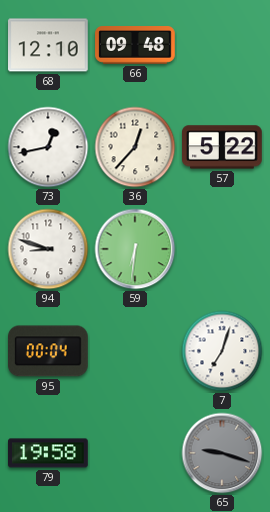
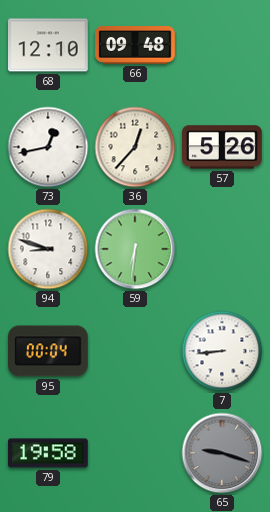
57: 5:22 -> 5:26 (223, 147)
7: 7:03 -> 8:44 (222, 351)
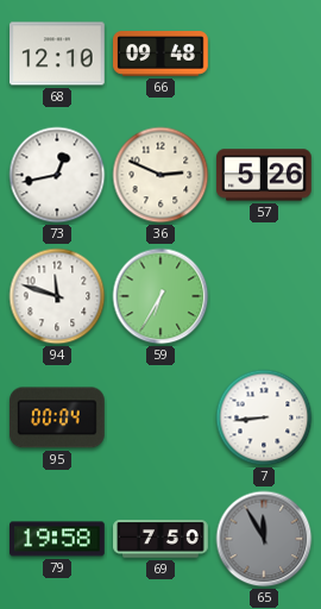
36: 12:37 -> 2:49 (160, 175)
94: 8:48 -> 11:48 (57, 296)
59: 6:31 -> 6:35 (160, 296)
69: none -> 7:50 (160, 539)
65: 9:18 -> 11:55 (264, 539)
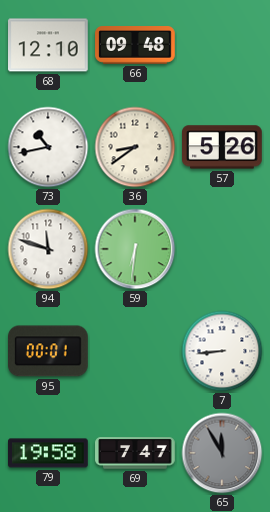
73: 12:43 -> 10:43 (48, 147)
36: 2:49 -> 8:39 (135, 147)
59: 6:35 -> 6:31 (135, 249)
95: 00:04 -> 00:01 (49, 351)
69: 7:50 -> 7:47 (135, 453)
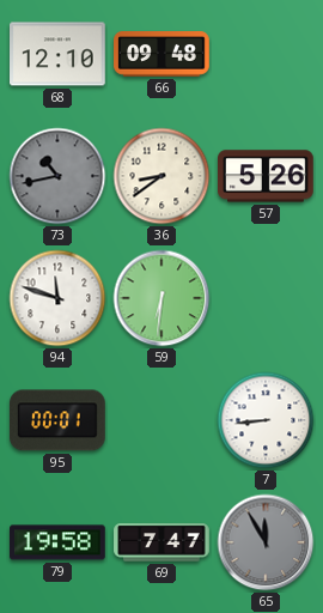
73 dial: white -> grey (57, 176)
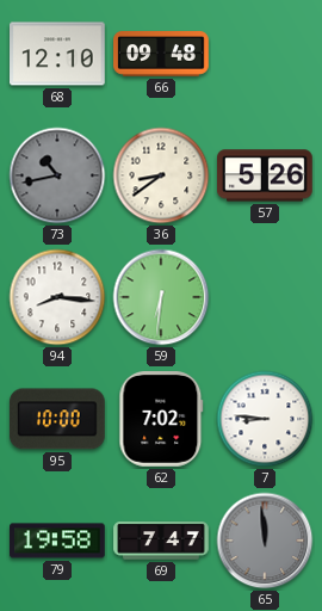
94: 11:48 -> 8:16 (57, 297)
95: 00:01 -> 10:00 (58, 419)
62: none -> 7:02 (161, 420)
7: 8:44 -> 8:46 (265, 419)
65: 11:55 -> 11:59 (265, 541)
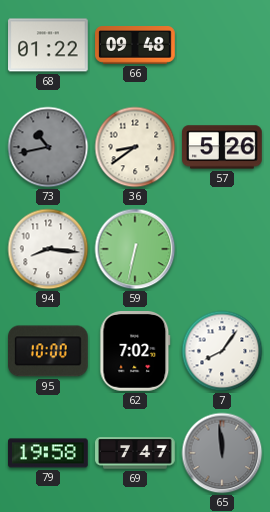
68: 12:10 -> 01:22 (49, 45)
59: 6:31 -> 6:32 (135, 249)
7: 8:46 -> 8:06 (222, 351)
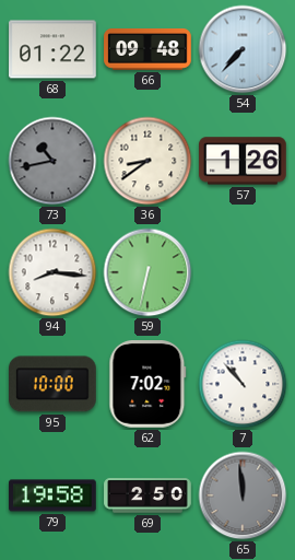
54: none -> 7:37 (243, 49)
57: 5:26 -> 1:26 (244, 161)
7: 8:06 -> 10:53 (243, 384)
69: 7:47 -> 2:50 (147, 495)
